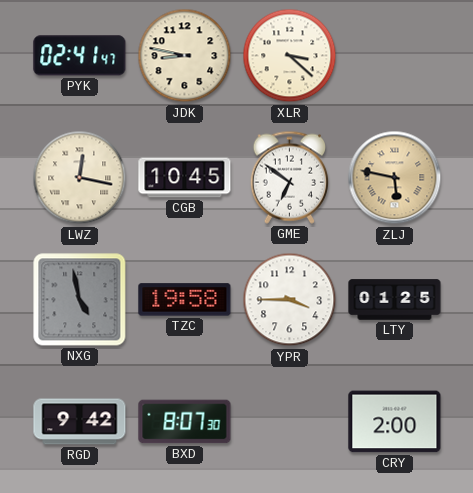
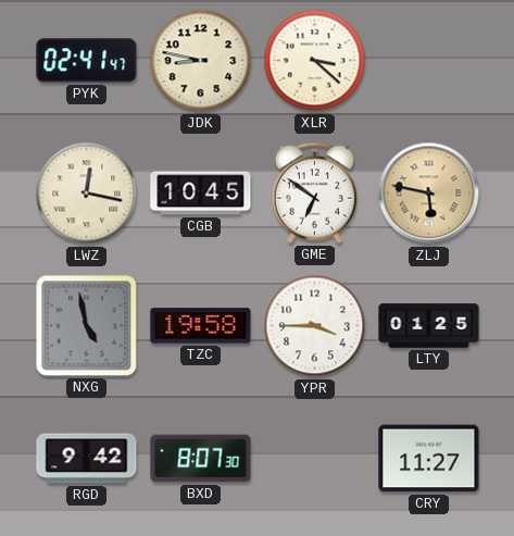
CRY: 2:00 -> 11:27 (429, 459)
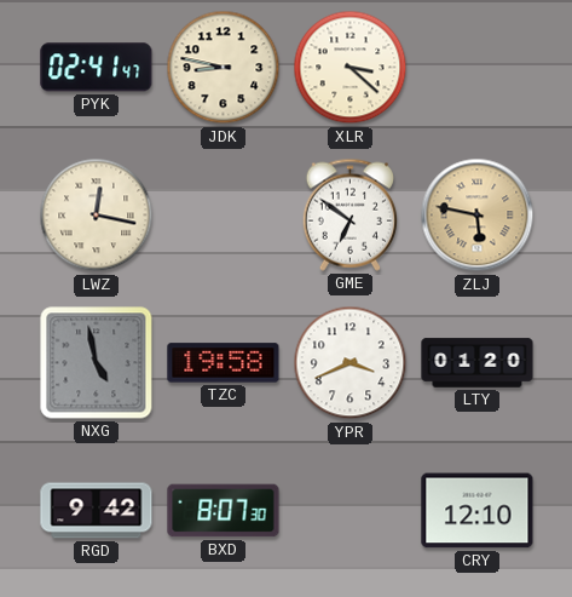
CGB: 10:45 -> none (201, 194)
YPR: 3:45 -> 3:41 (351, 363)
LTY: 01:25 -> 01:20 (478, 363)
CRY: 11:27 -> 12:10 (478, 511)
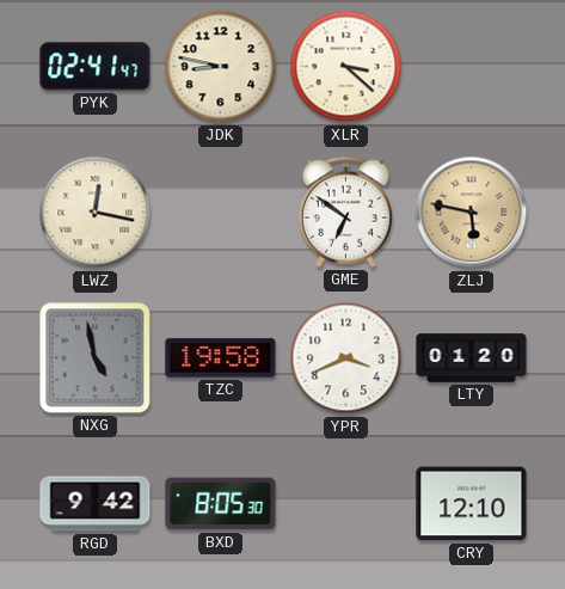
BXD: 8:07 -> 8:05 (221, 504)
